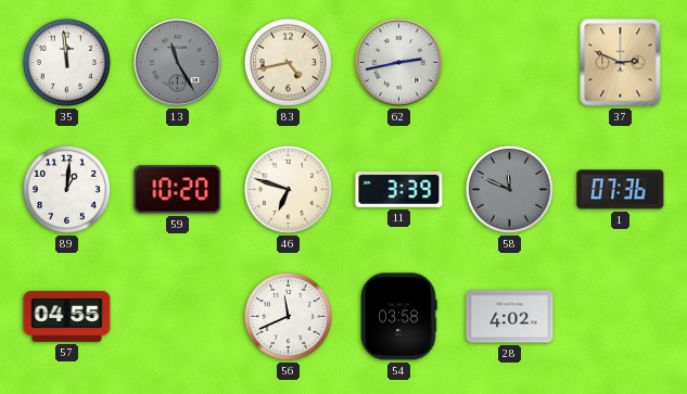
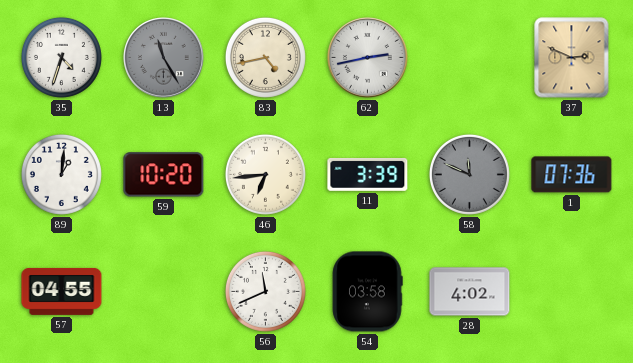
35: 11:59 -> 4:33 (61, 57)
46: 6:48 -> 6:44 (265, 174)
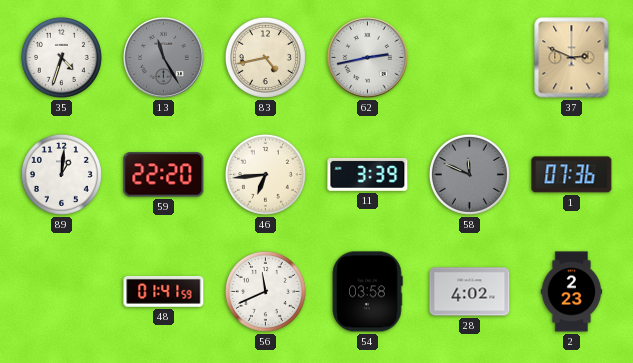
59: 10:20 -> 22:20 (164, 175)
57: 04:55 -> none (62, 291)
48: none -> 01:41 (164, 291)
2: none -> 2:23 (572, 292)
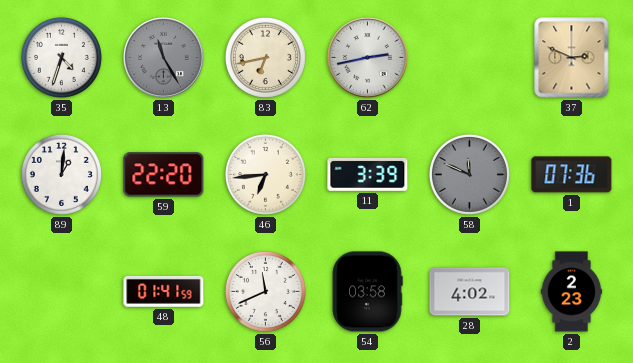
83: 4:43 -> 6:43 (265, 57)
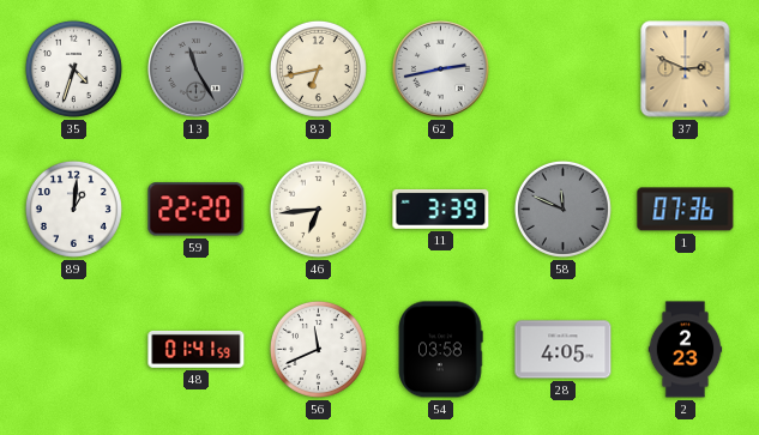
28: 4:02 -> 4:05 (564, 350)
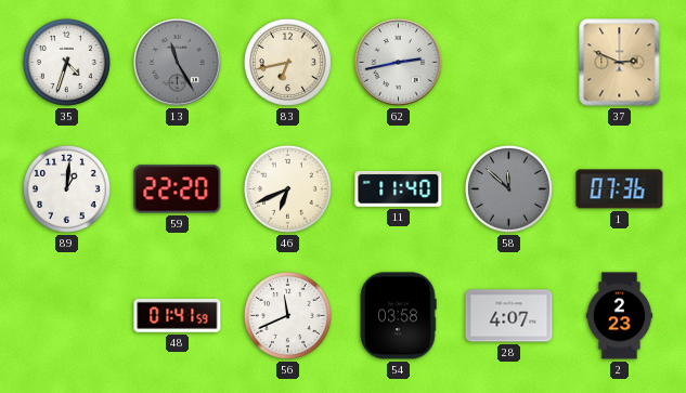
46: 6:44 -> 6:41 (287, 188)
11: 3:39 -> 11:40 (399, 188)
58: 11:49 -> 11:52 (508, 188)
28: 4:05 -> 4:07 (509, 316)
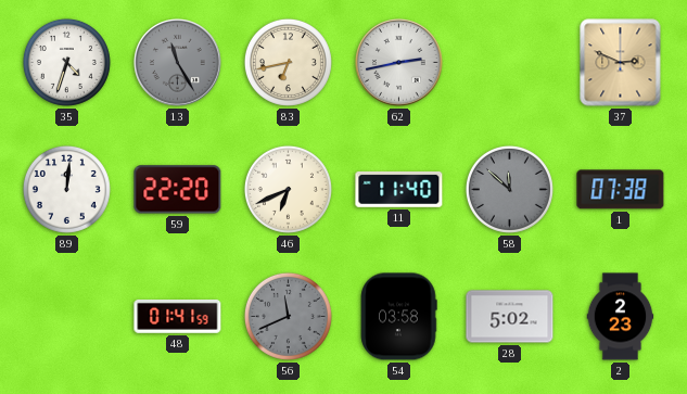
89: 1:01 -> 12:01 (66, 189)
1: 07:36 -> 07:38 (621, 190)
56 dial: white -> grey (288, 316)
28: 4:07 -> 5:02 (510, 317)
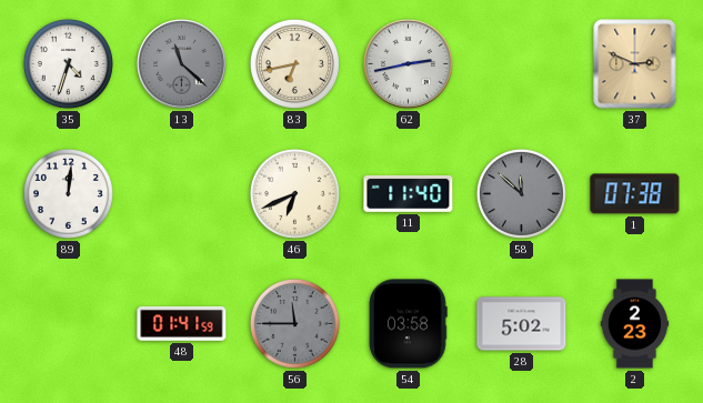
13: 11:25 -> 11:22 (182, 64)
59: 22:20 -> none (178, 190)
56: 11:41 -> 11:45 (294, 323)
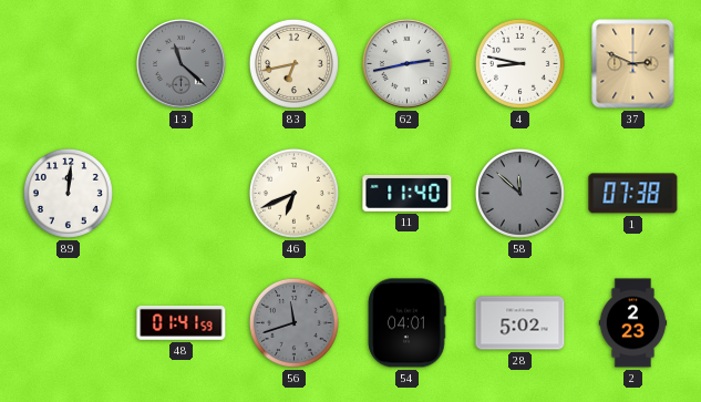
35: 4:33 -> none (68, 63)
4: none -> 8:47 (519, 63)
56: 11:45 -> 11:42 (293, 322)
54: 03:58 -> 04:01 (406, 323)
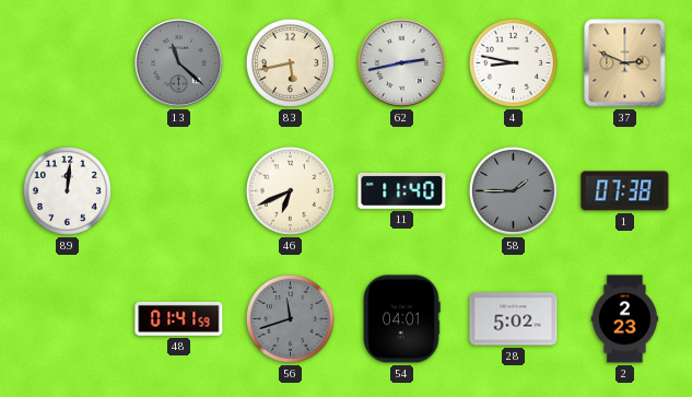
83: 6:43 -> 5:43 (290, 62)
58: 11:52 -> 1:45 (513, 190)
